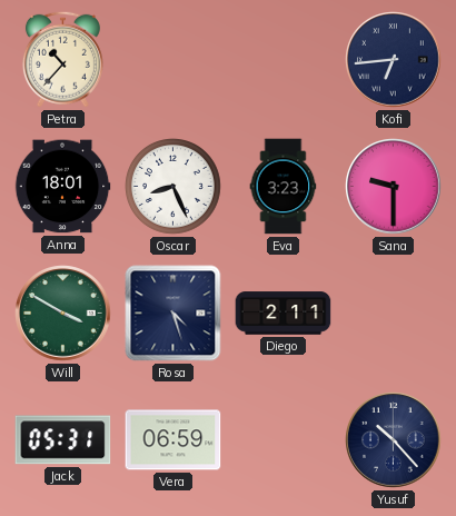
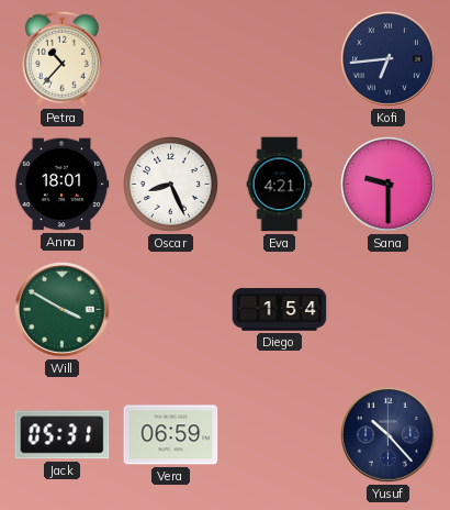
Eva: 3:23 -> 4:21 (280, 185)
Rosa: 4:27 -> none (174, 314)
Diego: 2:11 -> 1:54 (280, 310)
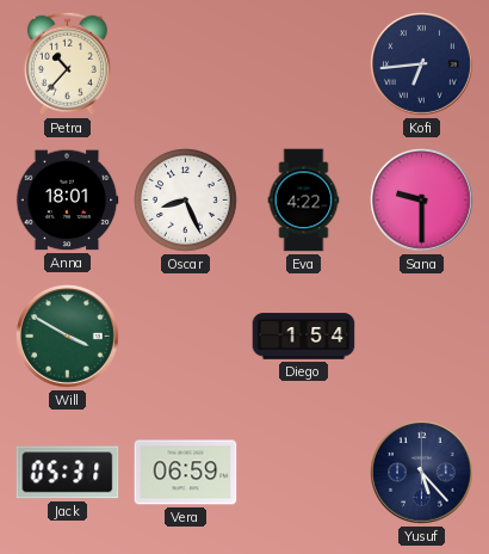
Eva: 4:21 -> 4:22 (304, 201)
Yusuf: 10:23 -> 5:23 (422, 473)
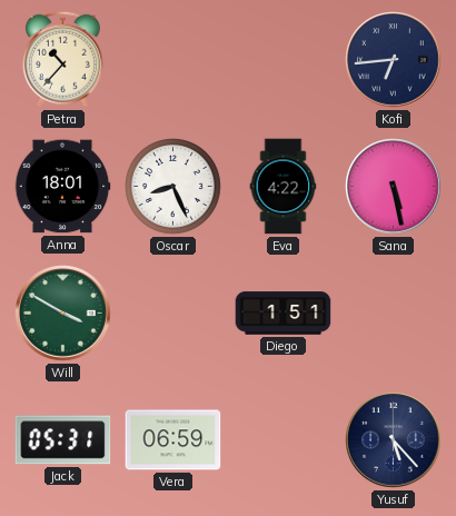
Sana: 9:30 -> 5:28 (394, 187)
Diego: 1:54 -> 1:51 (284, 314)
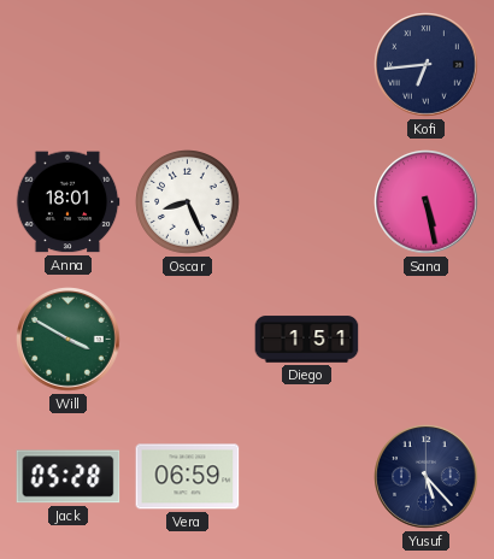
Petra: 10:37 -> none (62, 59)
Eva: 4:22 -> none (284, 187)
Jack: 05:31 -> 05:28 (69, 477)
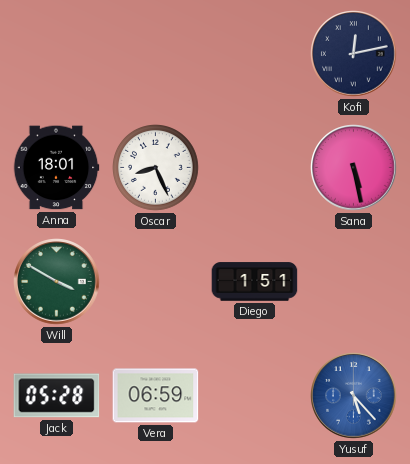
Kofi: 6:44 -> 12:13 (354, 54)
Yusuf dial: navy -> blue (354, 396)
